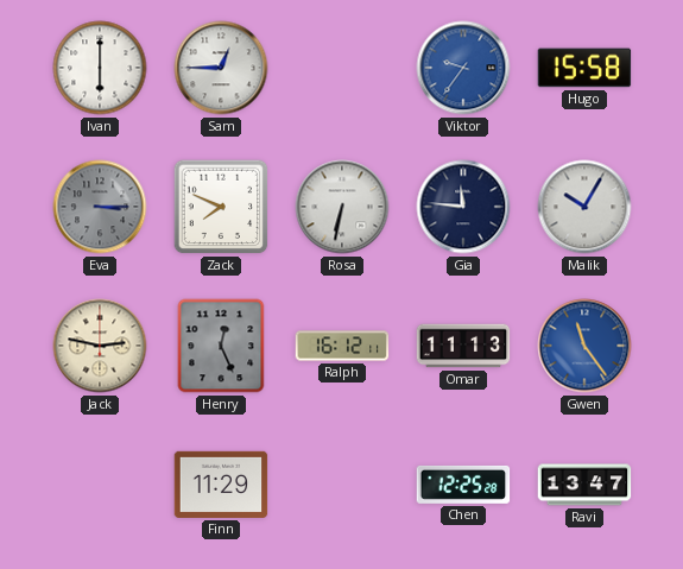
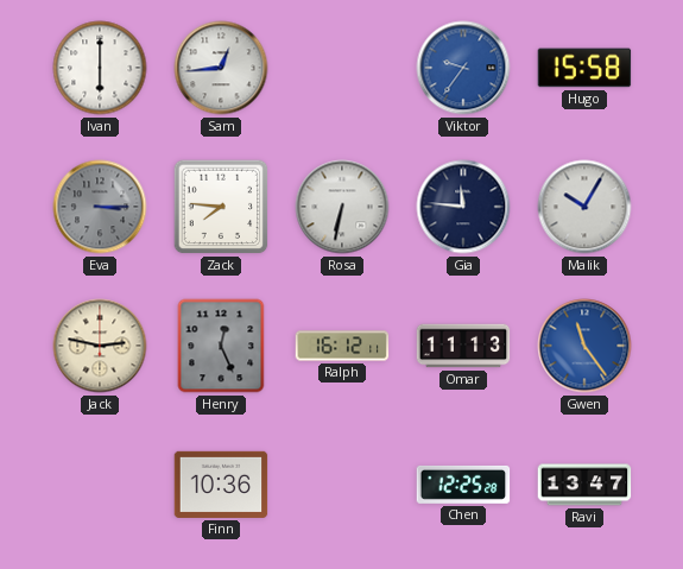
Sam: 12:45 -> 12:44 (221, 68)
Zack: 7:49 -> 7:46 (221, 207)
Finn: 11:29 -> 10:36 (221, 485)
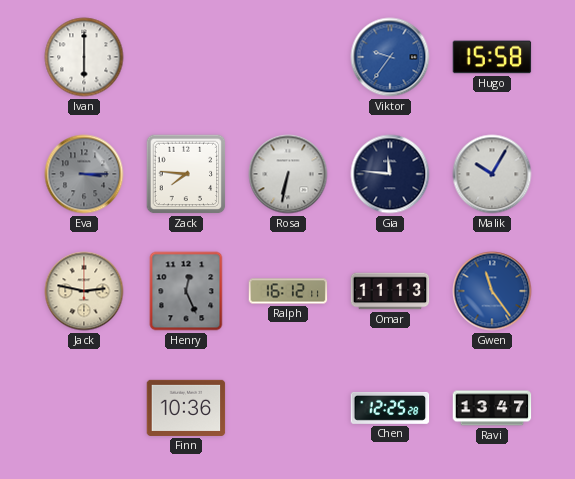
Sam: 12:44 -> none (221, 68)
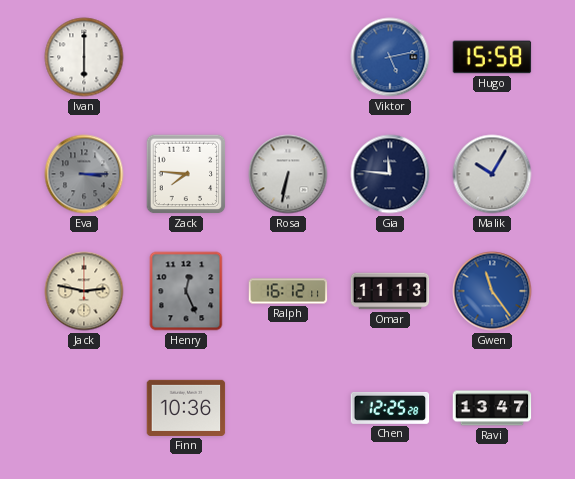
Viktor: 9:36 -> 5:13 (390, 57)
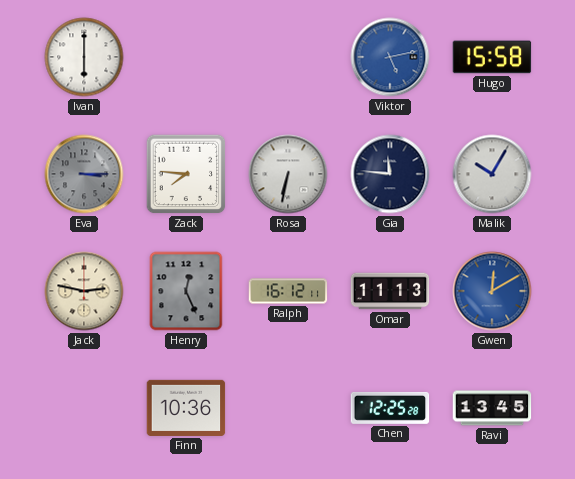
Gwen: 11:24 -> 12:10 (492, 291)
Ravi: 13:47 -> 13:45 (492, 408)
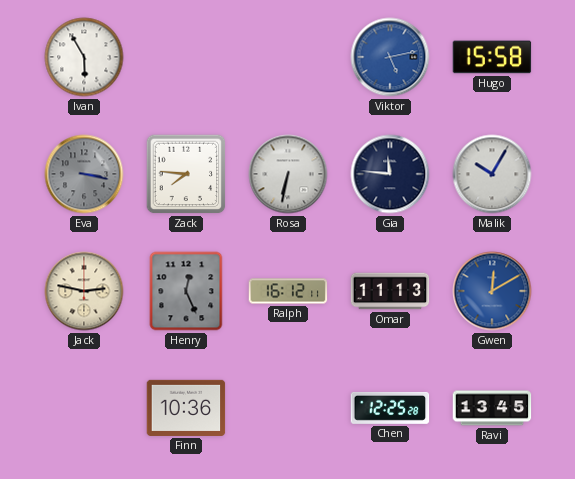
Ivan: 6:00 -> 5:55 (84, 57)
Eva: 3:15 -> 3:17 (84, 174)
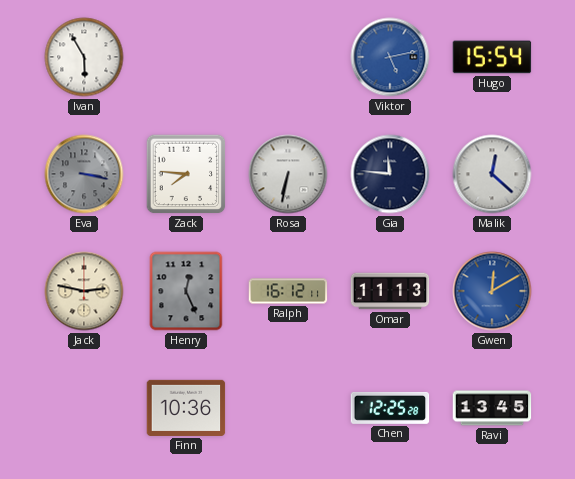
Hugo: 15:58 -> 15:54 (492, 57)
Malik: 10:05 -> 12:22 (492, 174)
